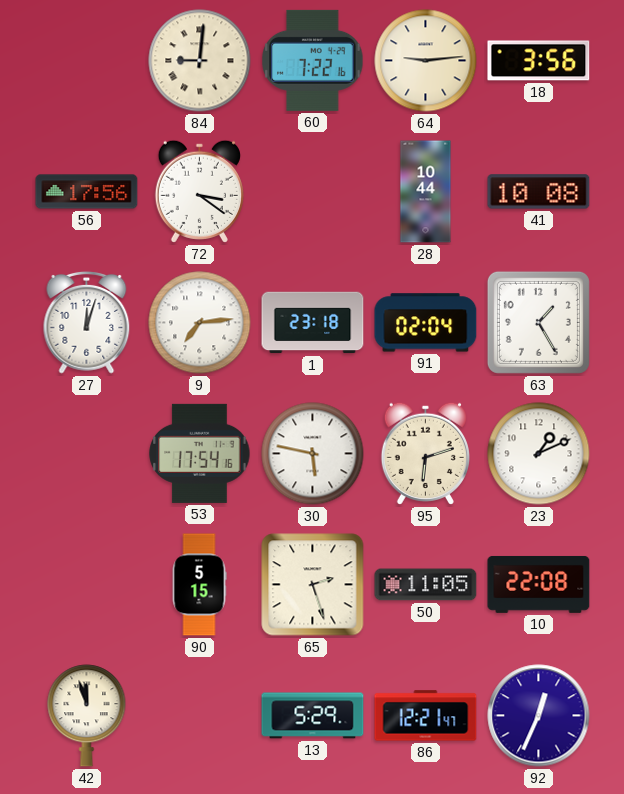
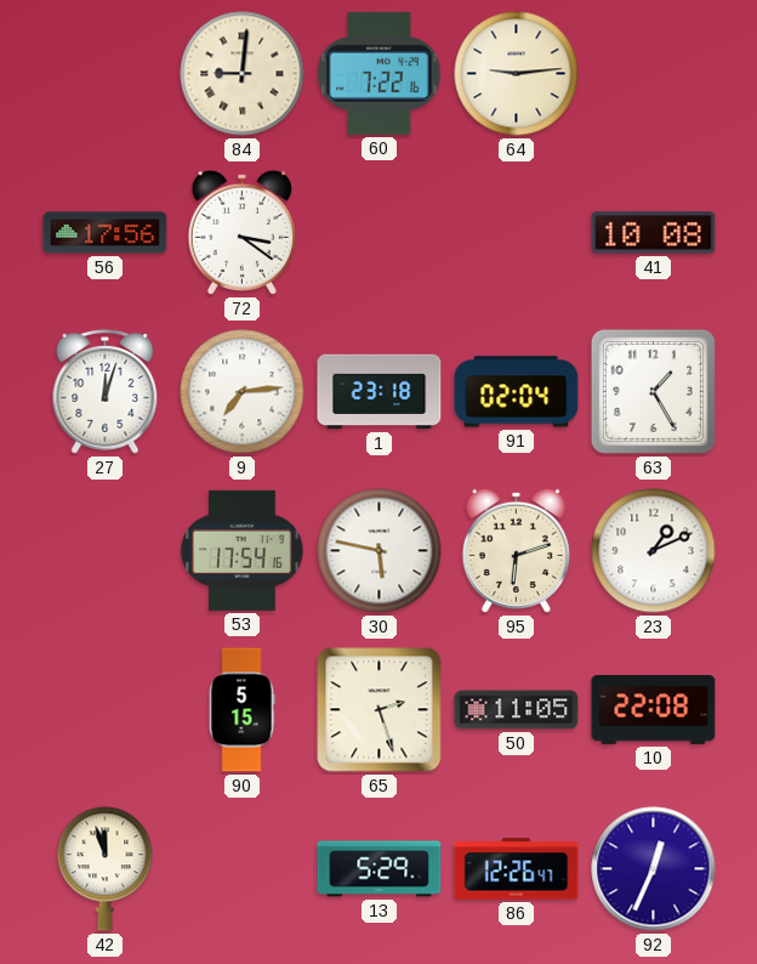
18: 3:56 -> none (539, 61)
28: 10:44 -> none (426, 192)
86: 12:21 -> 12:26 (517, 869)
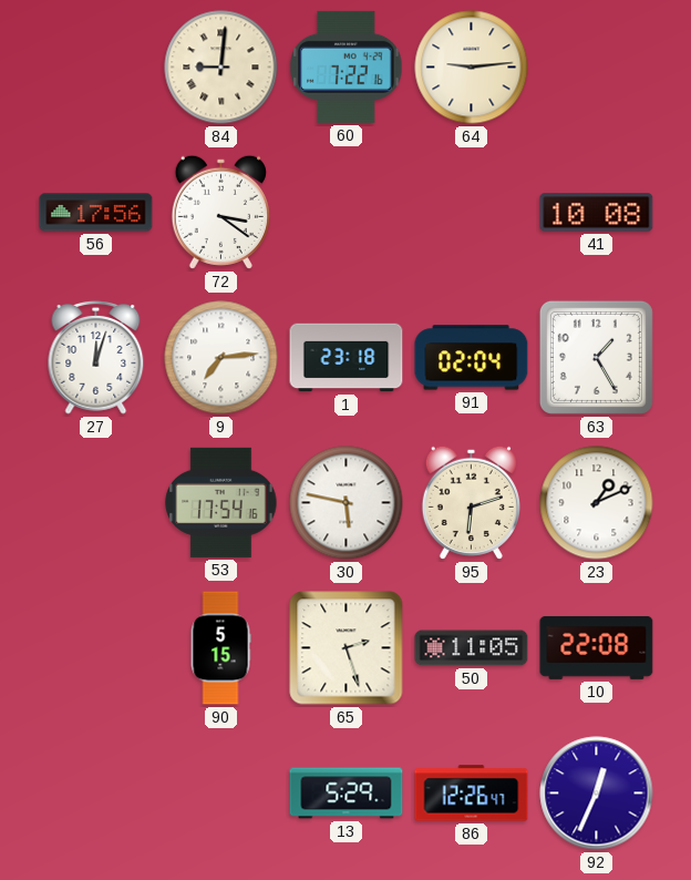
42: 11:57 -> none (106, 869)
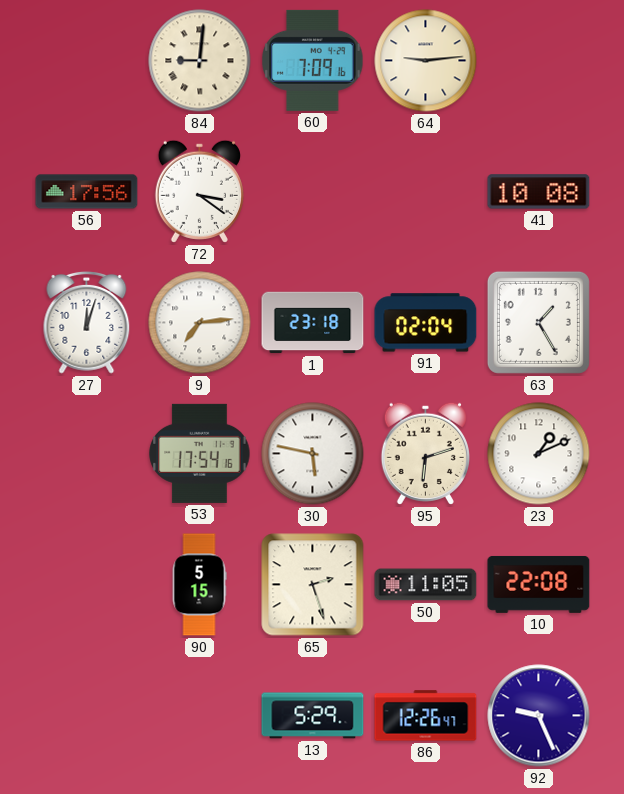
60: 7:22 -> 7:09 (313, 60)
92: 12:34 -> 9:26 (539, 716)
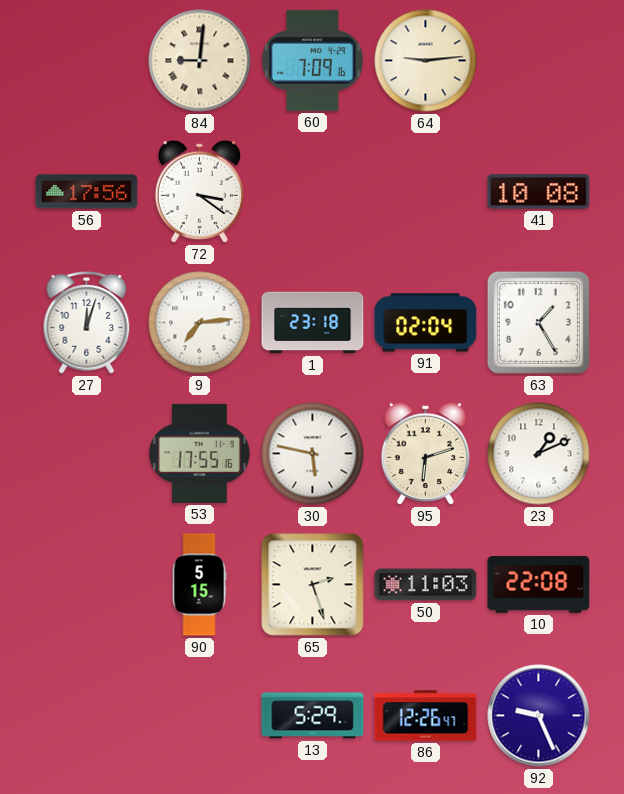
53: 17:54 -> 17:55 (200, 453)
50: 11:05 -> 11:03 (426, 585)
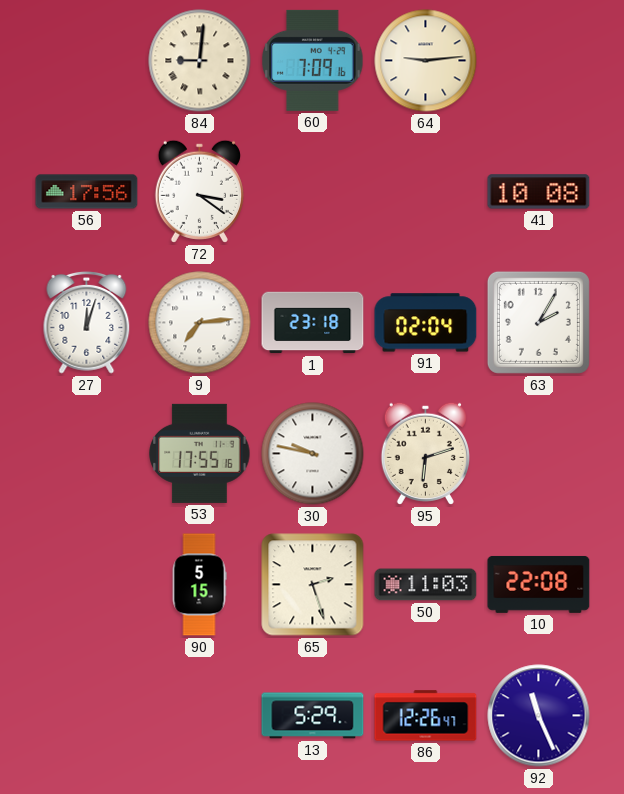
63: 1:25 -> 2:05 (538, 322)
30: 5:47 -> 9:47 (313, 454)
23: 1:11 -> none (539, 454)
92: 9:26 -> 11:26 (539, 716)
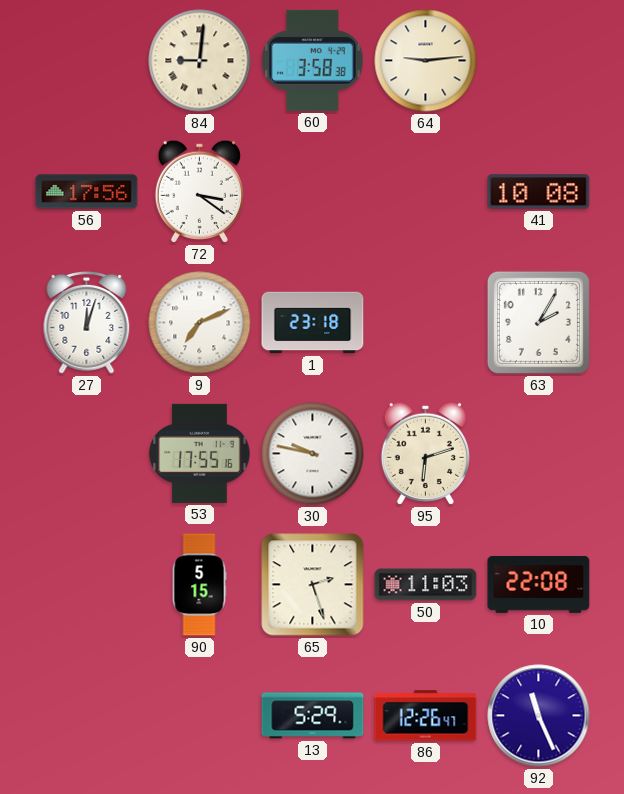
60: 7:09 -> 3:58 (313, 60)
9: 7:14 -> 7:11 (200, 323)
91: 02:04 -> none (426, 323)
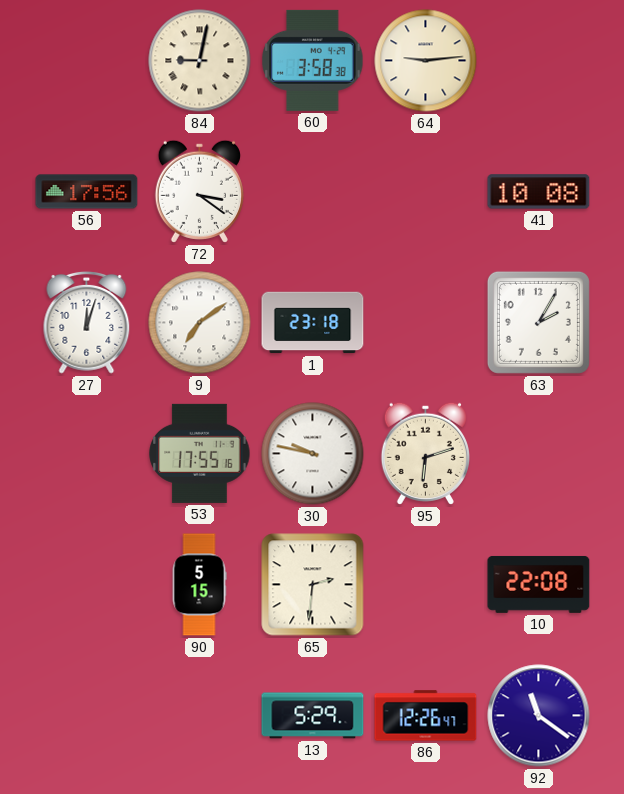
84: 9:01 -> 9:02 (200, 61)
9: 7:11 -> 7:09 (200, 323)
65: 2:27 -> 2:31 (313, 585)
50: 11:03 -> none (426, 585)
92: 11:26 -> 11:21 (539, 716)
